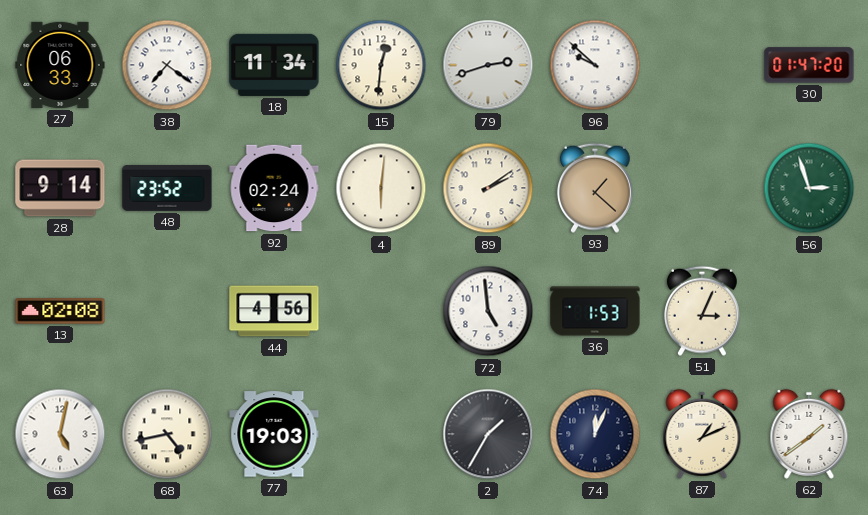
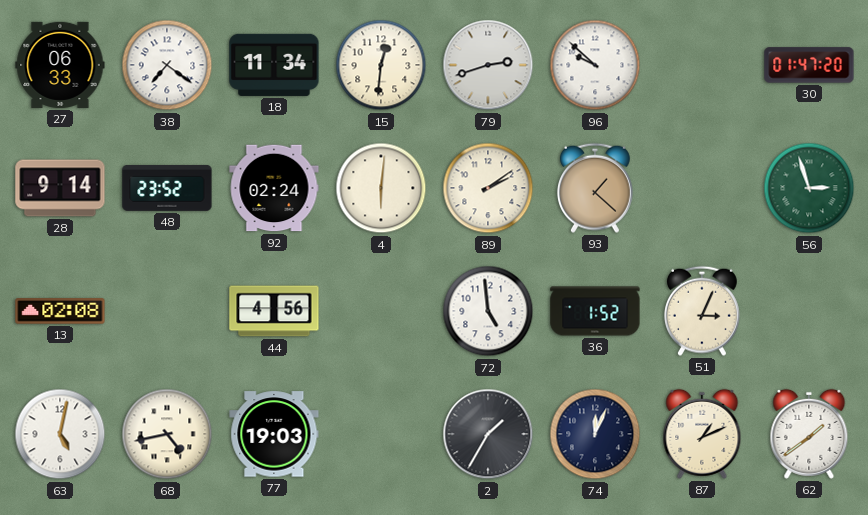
36: 1:53 -> 1:52 (595, 311)
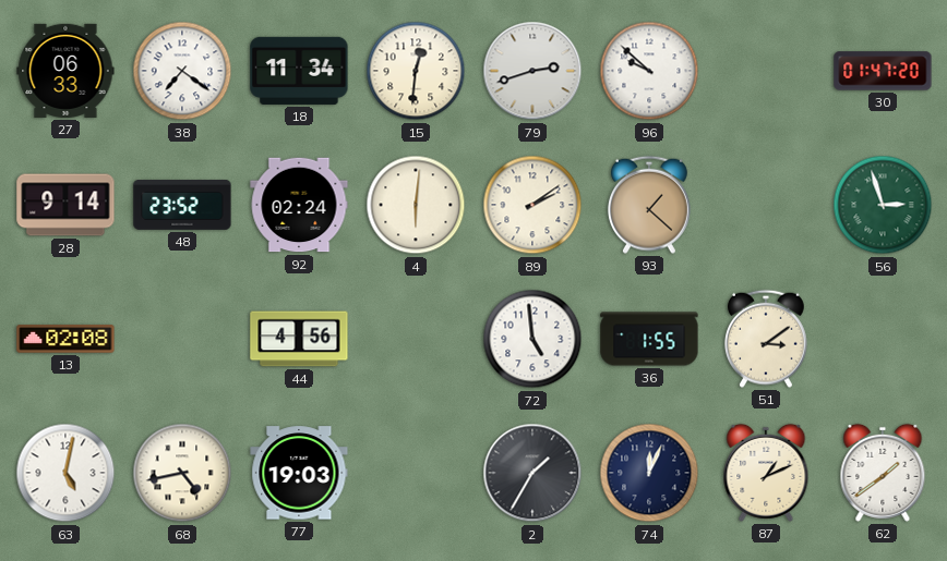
36: 1:52 -> 1:55 (649, 339)
51: 3:04 -> 3:09 (766, 339)
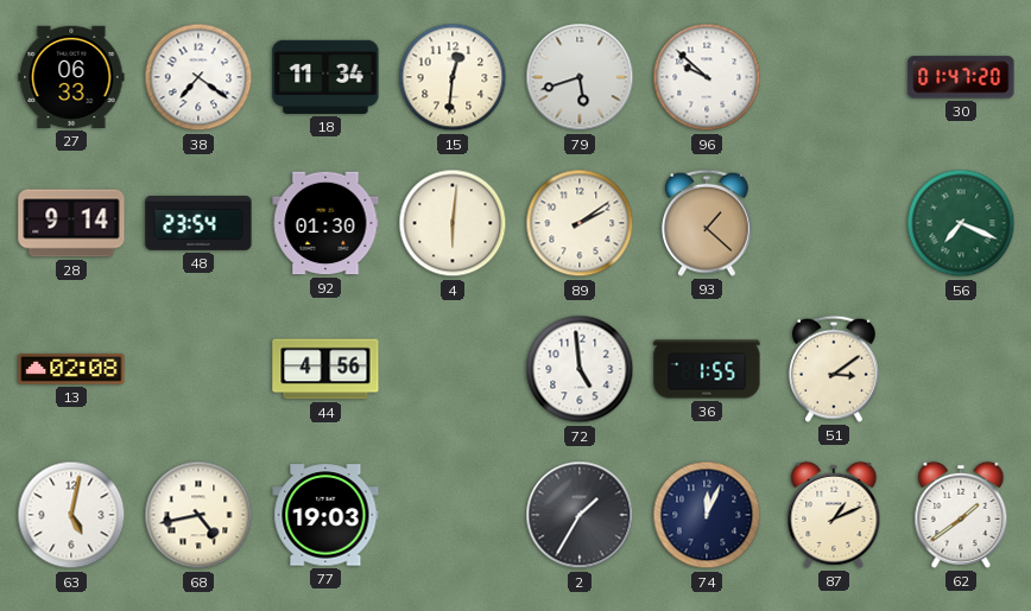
79: 2:42 -> 5:42 (580, 77)
48: 23:52 -> 23:54 (198, 224)
92: 02:24 -> 01:30 (325, 223)
56: 2:57 -> 7:19 (961, 223)
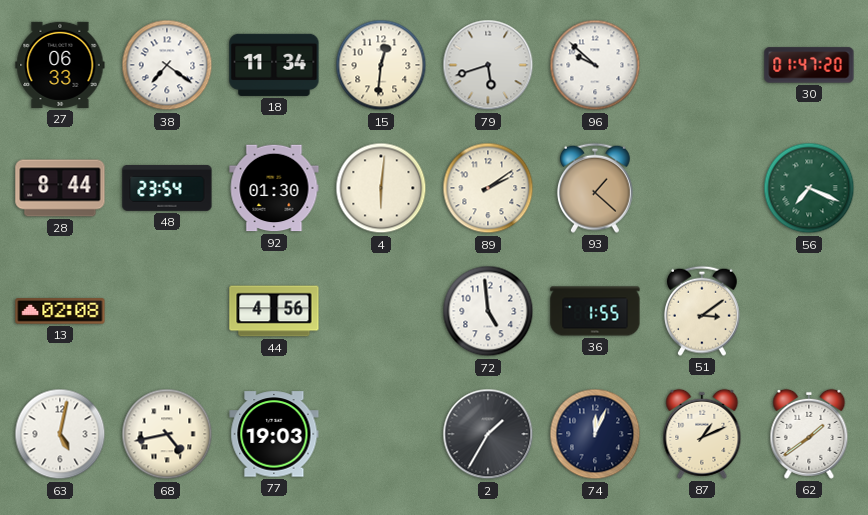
28: 9:14 -> 8:44 (60, 188)
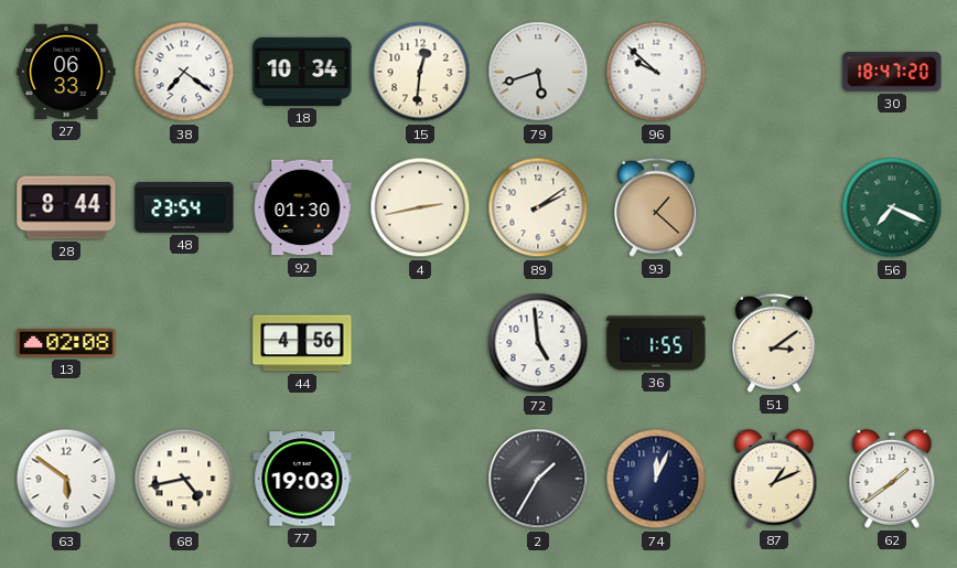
18: 11:34 -> 10:34 (302, 72)
30: 01:47 -> 18:47 (892, 72)
4: 6:01 -> 2:43 (420, 207)
63: 5:02 -> 5:51 (66, 479)
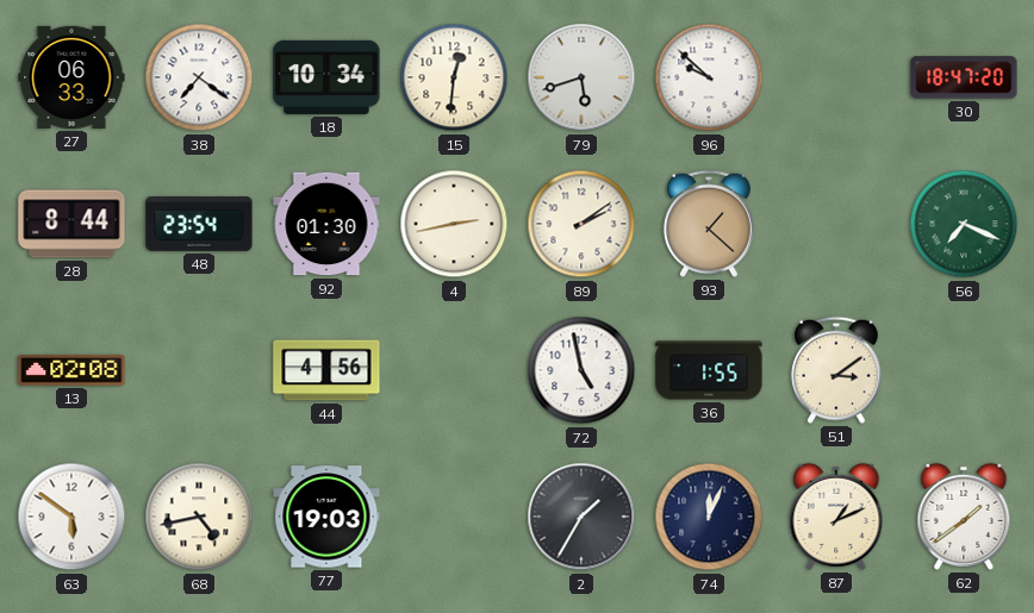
72: 4:59 -> 4:58 (581, 370)
